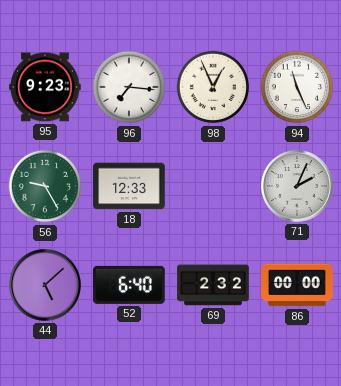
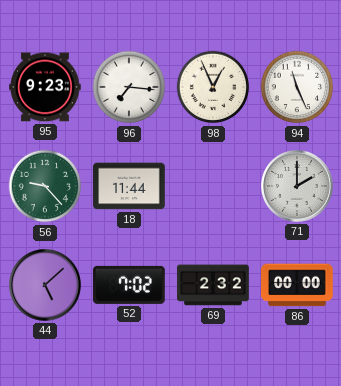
56: 9:25 -> 9:23 (45, 186)
18: 12:33 -> 11:44 (129, 186)
71: 2:04 -> 2:00 (298, 187)
52: 6:40 -> 7:02 (130, 285)
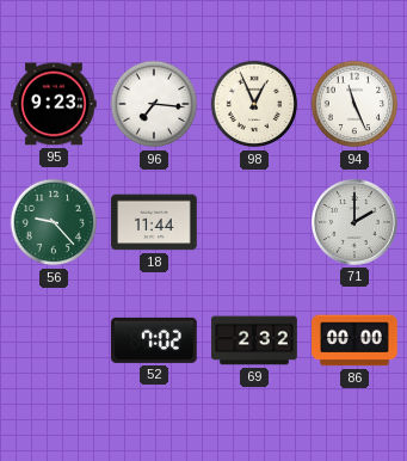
44: 5:08 -> none (46, 286)
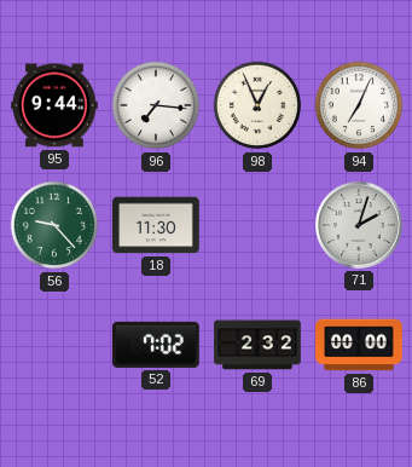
95: 9:23 -> 9:44 (54, 105)
94: 11:26 -> 7:04 (359, 105)
18: 11:44 -> 11:30 (156, 225)
71: 2:00 -> 2:03 (360, 226)
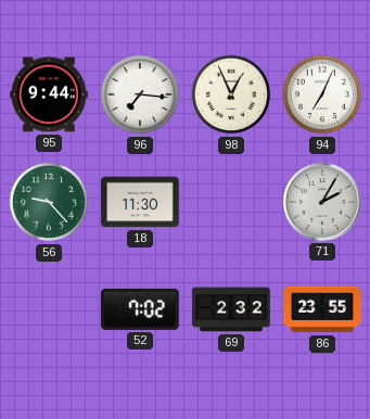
71: 2:03 -> 2:05 (323, 203)
86: 00:00 -> 23:55 (322, 309)
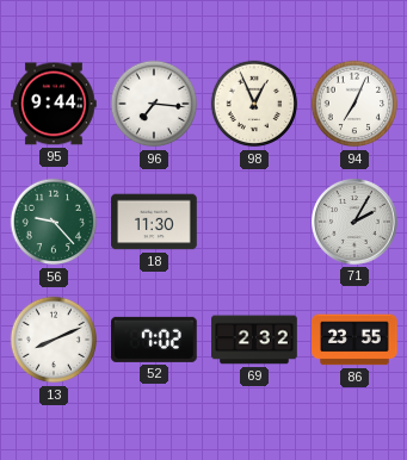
13: none -> 8:11 (54, 340)
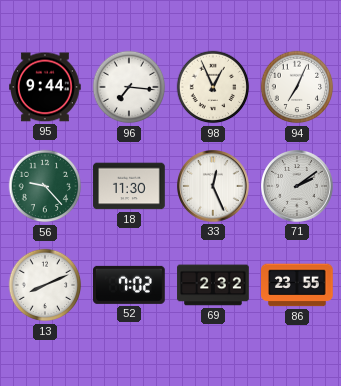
33: none -> 12:26 (214, 187)
71: 2:05 -> 2:09 (298, 187)
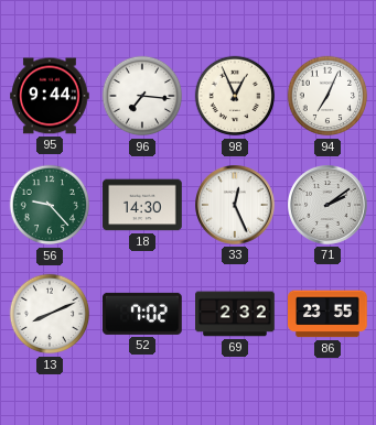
18: 11:30 -> 14:30 (142, 205)
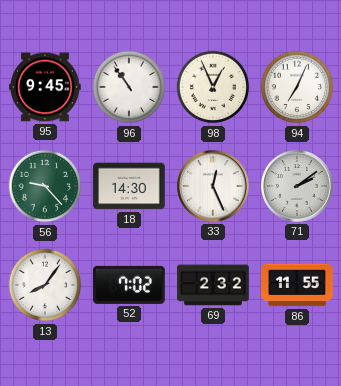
95: 9:44 -> 9:45 (45, 87)
96: 7:16 -> 10:54 (129, 87)
13: 8:11 -> 8:06 (45, 285)
86: 23:55 -> 11:55 (297, 285)
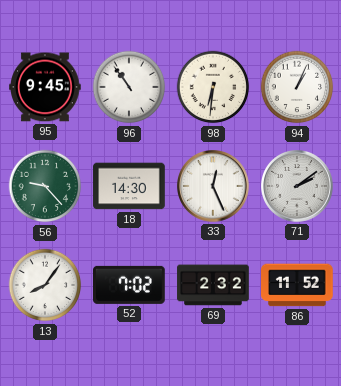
98: 12:56 -> 6:31 (213, 87)
94: 7:04 -> 1:04 (297, 87)
86: 11:55 -> 11:52 (297, 285)
